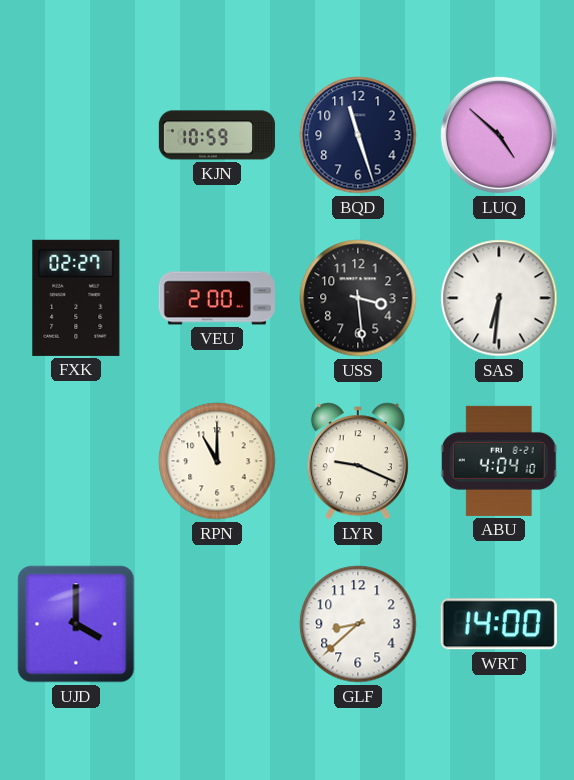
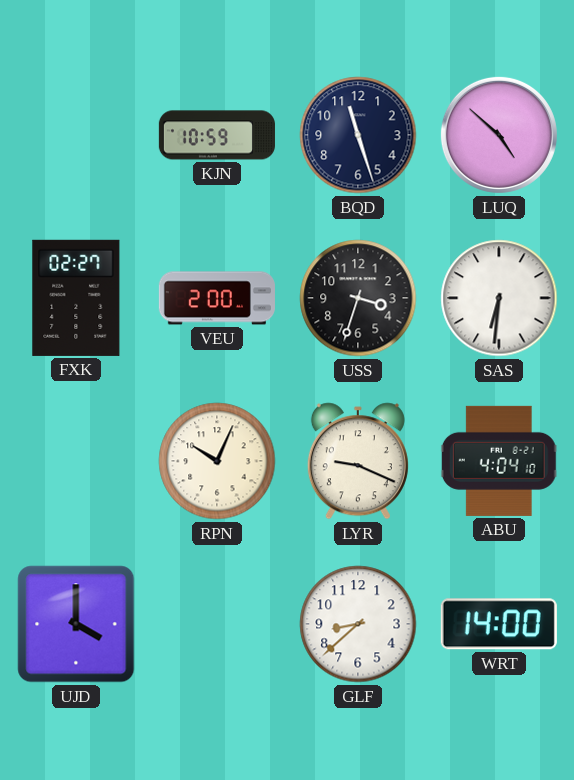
USS: 3:29 -> 3:33 (358, 298)
RPN: 11:00 -> 10:04 (217, 461)
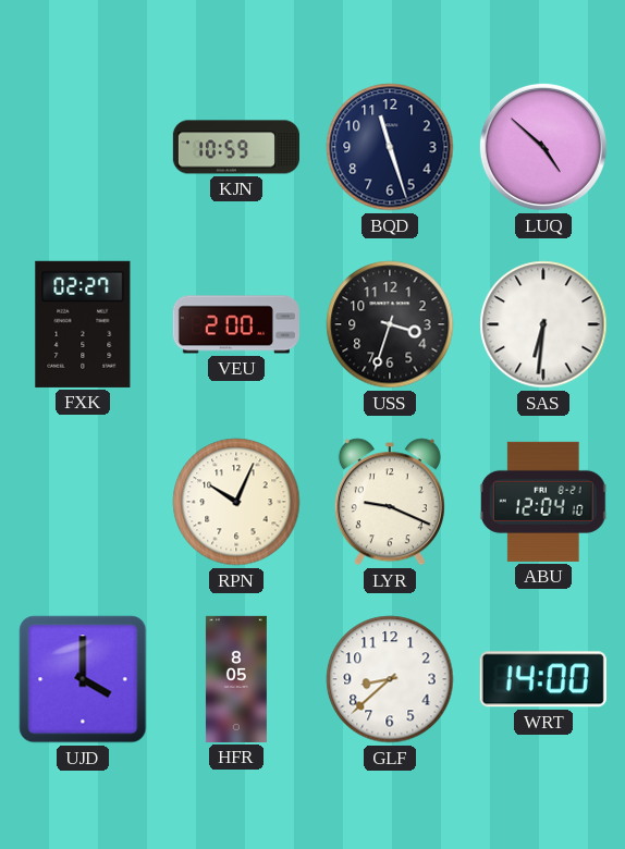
ABU: 4:04 -> 12:04 (543, 502)
HFR: none -> 8:05 (236, 679)
